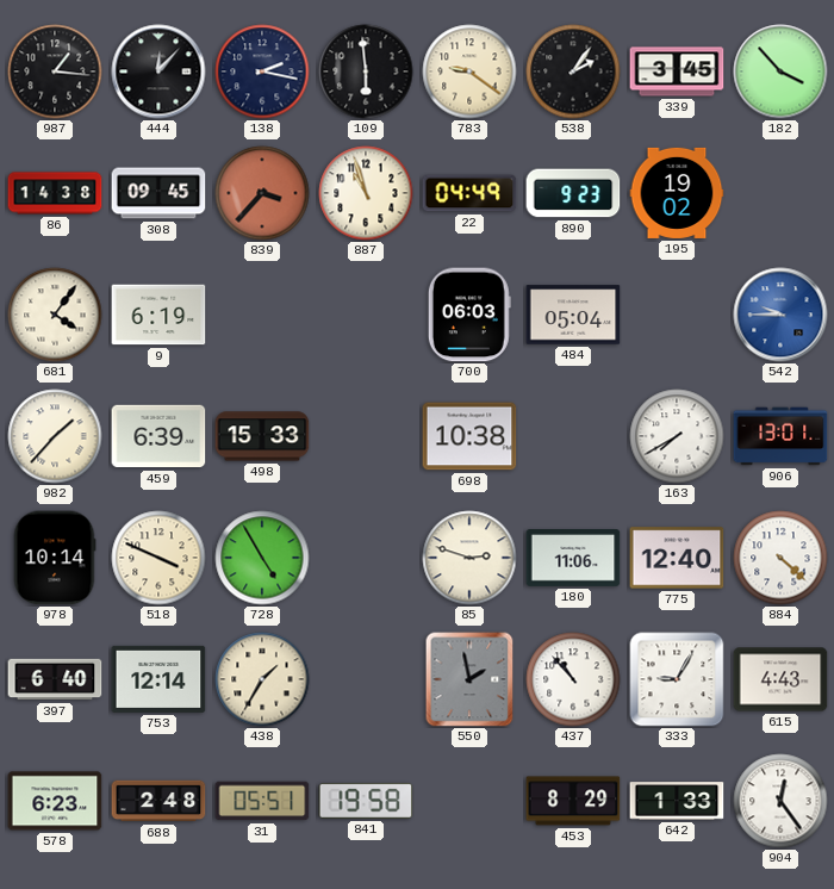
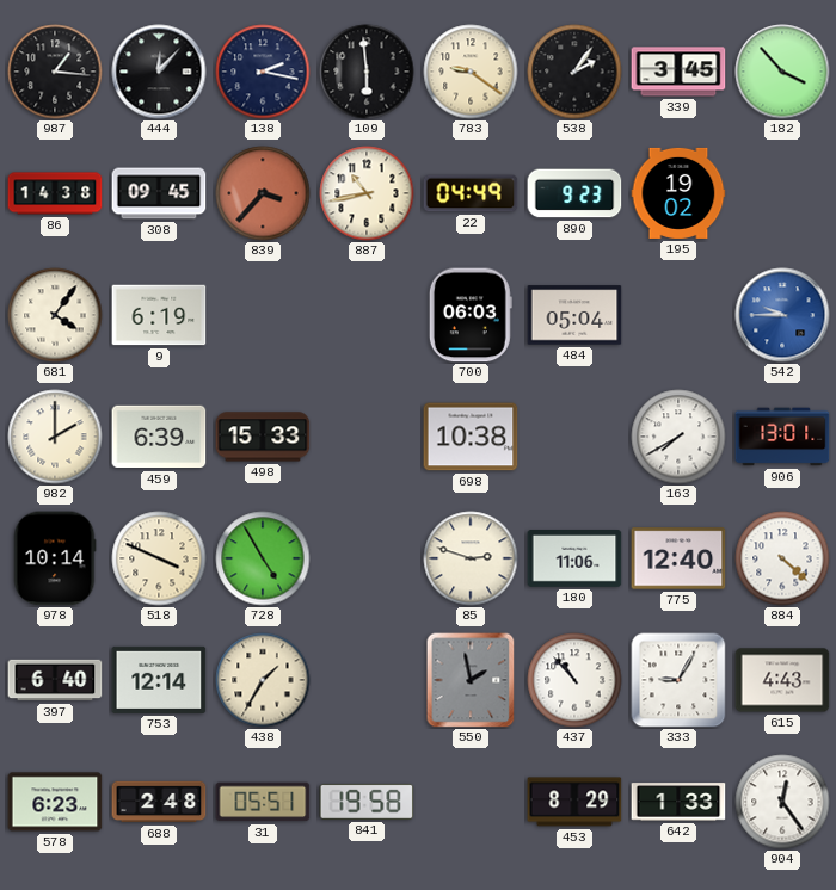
887: 10:57 -> 10:43 (367, 193)
982: 1:37 -> 2:00 (55, 437)
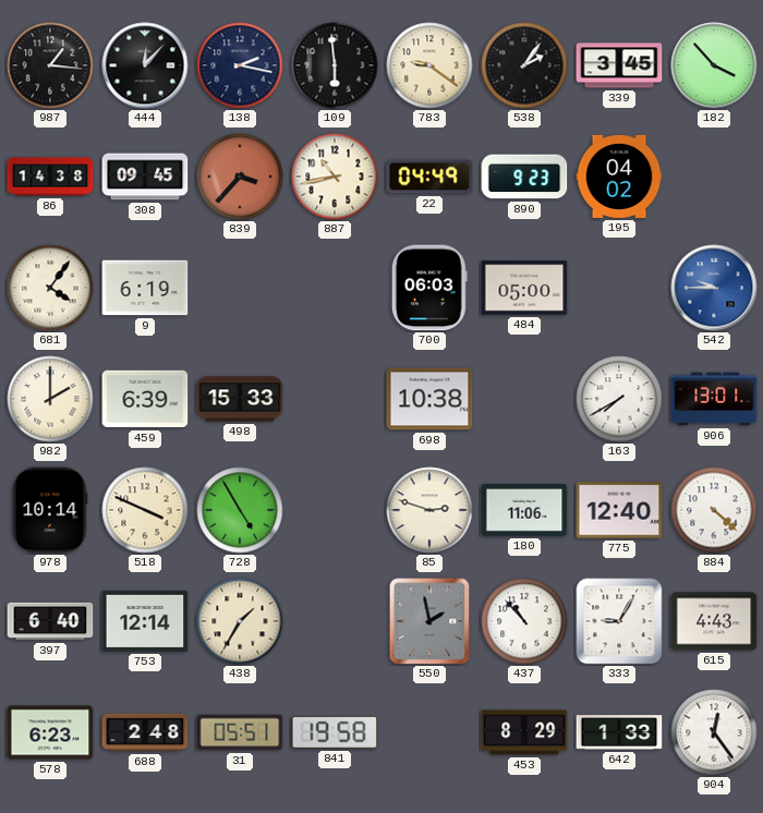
195: 19:02 -> 04:02 (619, 177)
484: 05:04 -> 05:00 (524, 288)
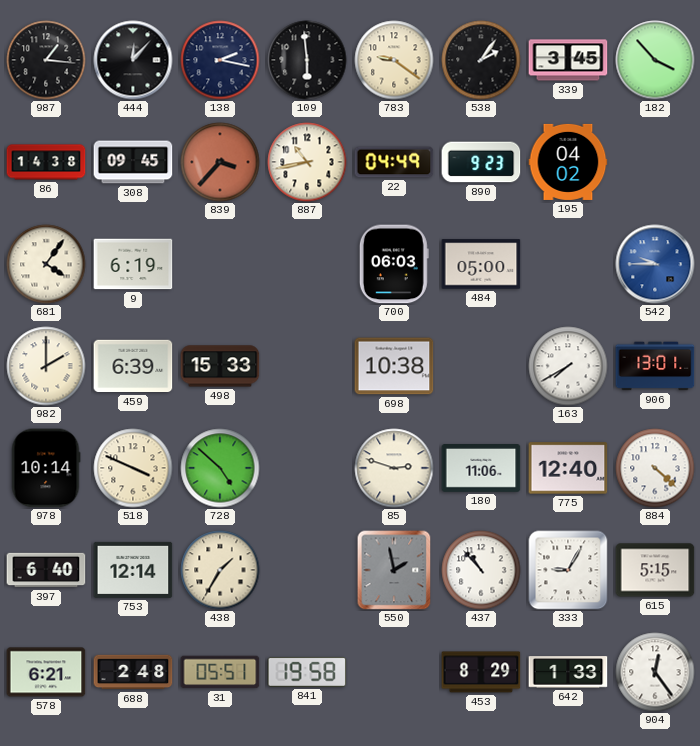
728: 4:55 -> 4:52 (220, 468)
615: 4:43 -> 5:15 (655, 570)
578: 6:23 -> 6:21 (46, 672)
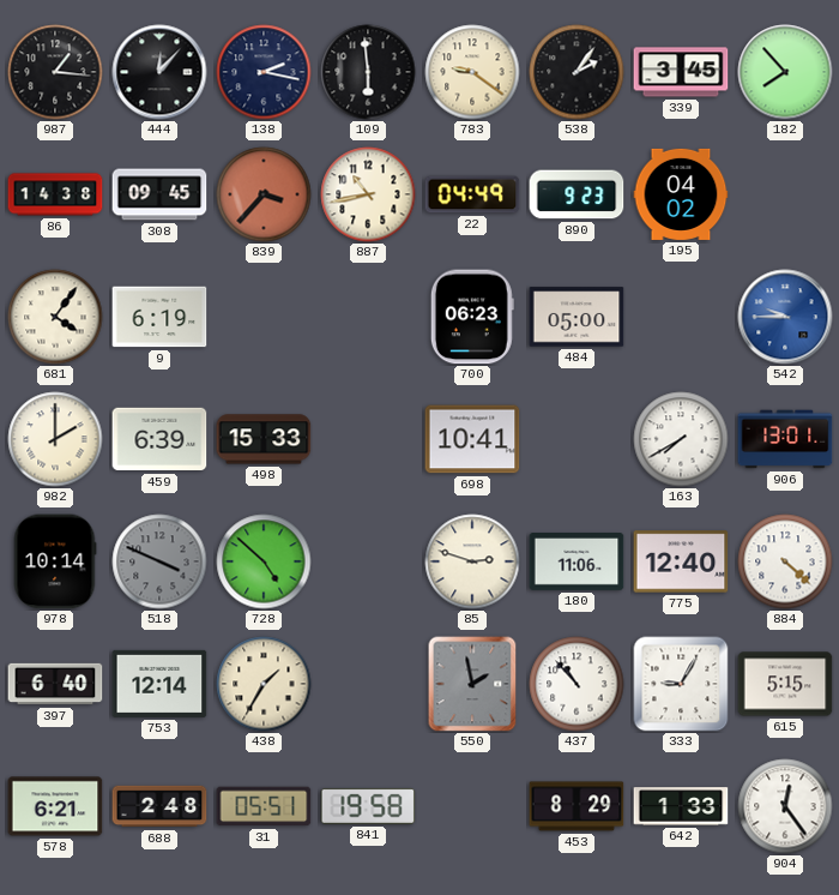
182: 3:53 -> 7:53 (785, 72)
700: 06:03 -> 06:23 (472, 317)
698: 10:38 -> 10:41 (472, 439)
518 dial: cream -> grey (159, 561)
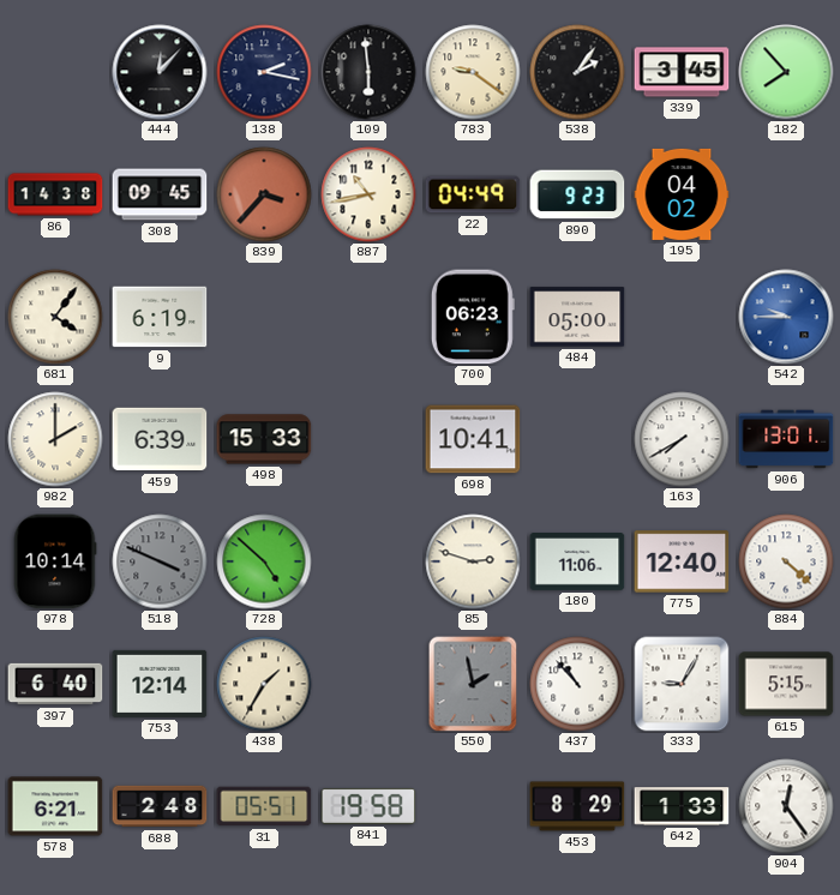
987: 1:16 -> none (55, 72)
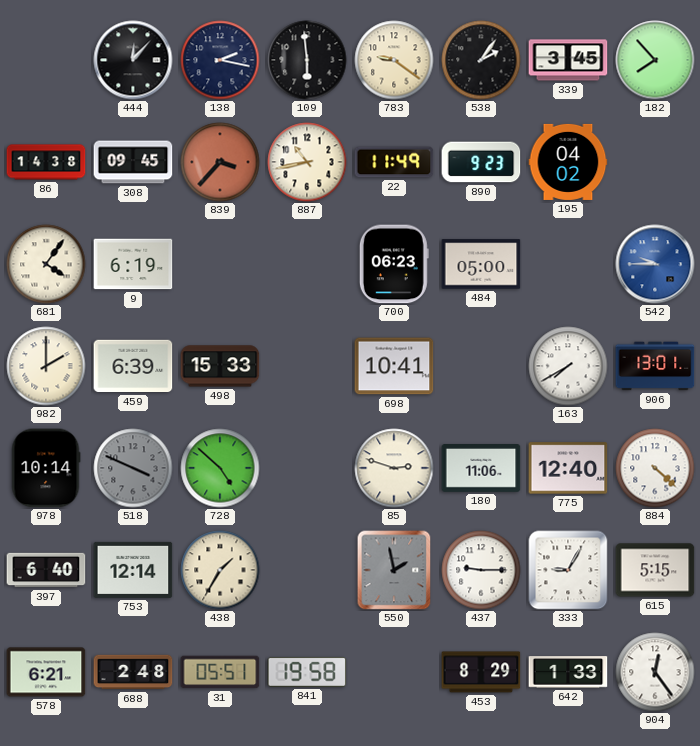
22: 04:49 -> 11:49 (394, 162)
437: 10:53 -> 9:15 (481, 570)
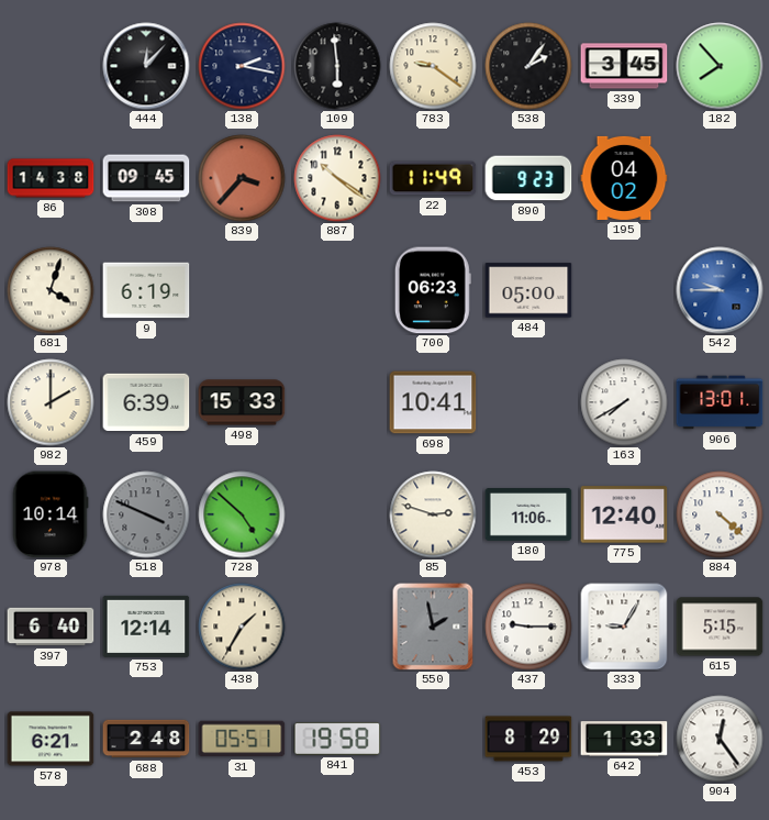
887: 10:43 -> 10:21 (337, 178)
681: 4:06 -> 4:03 (51, 290)
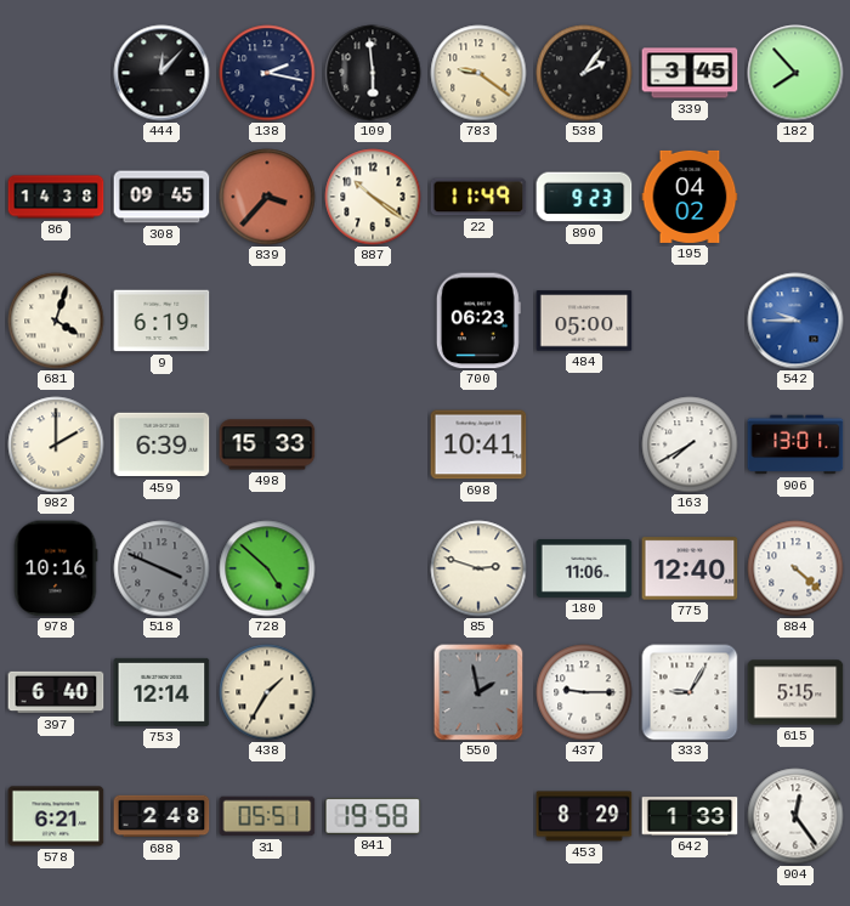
978: 10:14 -> 10:16 (56, 568)
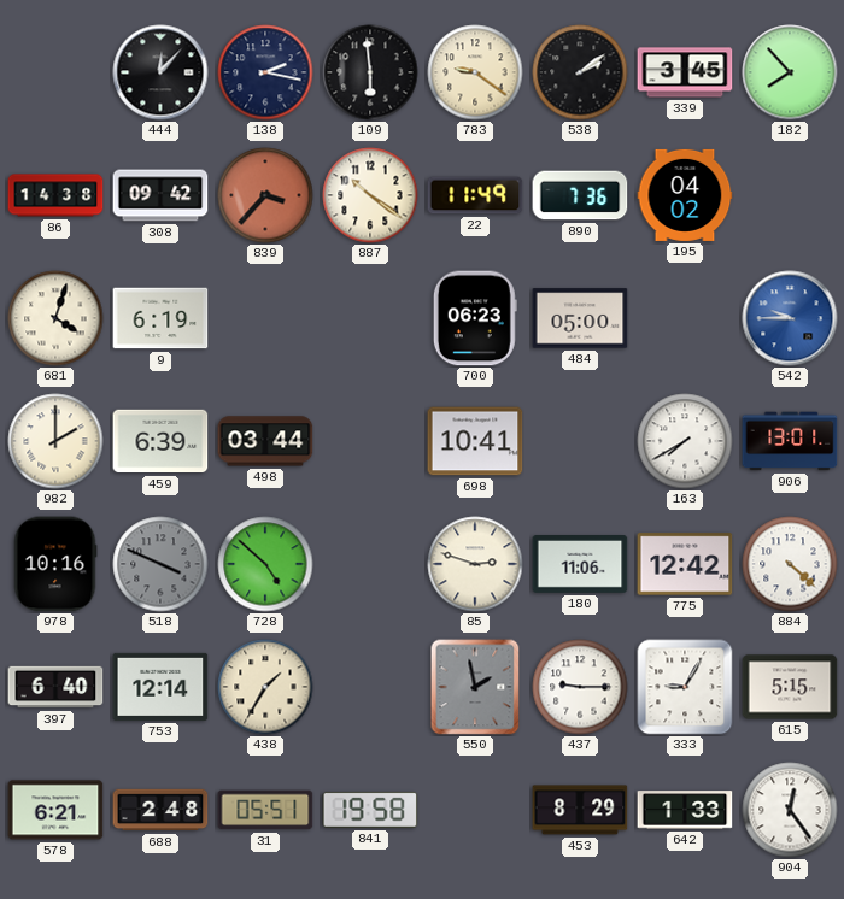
538: 2:06 -> 2:09 (580, 72)
308: 09:45 -> 09:42 (160, 195)
890: 9:23 -> 7:36 (580, 195)
498: 15:33 -> 03:44 (265, 441)
775: 12:40 -> 12:42 (685, 564)
